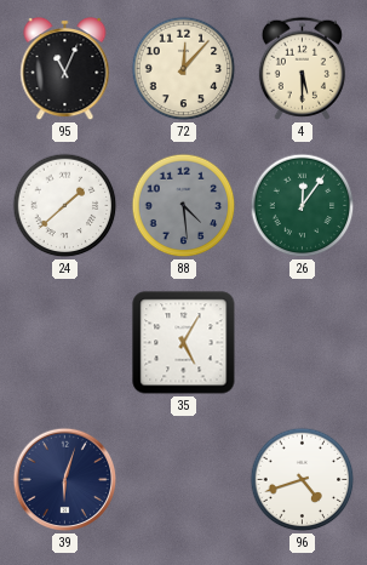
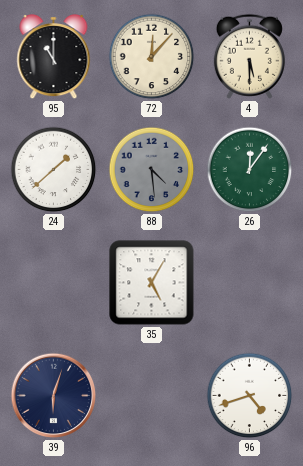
95: 11:04 -> 11:00 (54, 58)
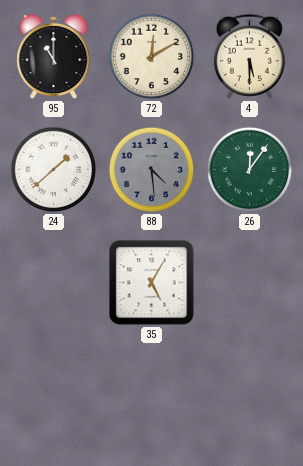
72: 12:07 -> 12:10 (152, 57)
39: 6:03 -> none (54, 396)
96: 4:42 -> none (250, 396)
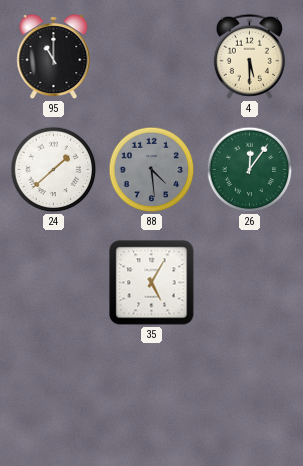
72: 12:10 -> none (152, 57)
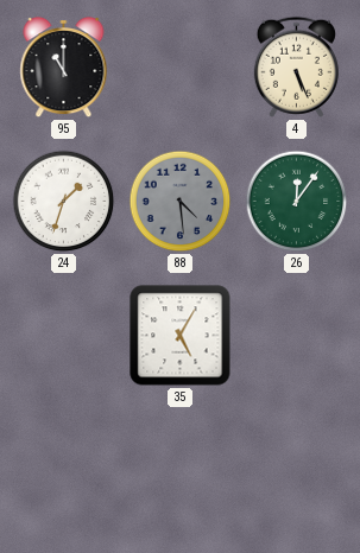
4: 5:30 -> 5:26 (296, 66)
24: 1:38 -> 1:33 (64, 202)
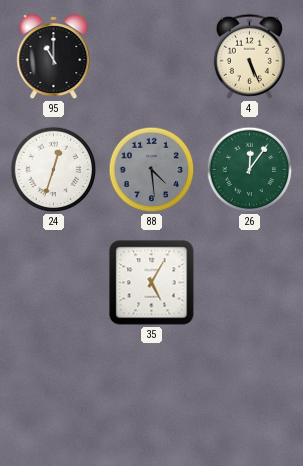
24: 1:33 -> 12:33 (54, 170)
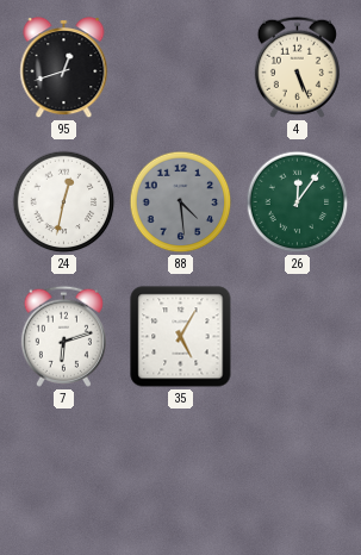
95: 11:00 -> 12:42 (64, 69)
24: 12:33 -> 12:32 (64, 202)
7: none -> 6:12 (63, 336)
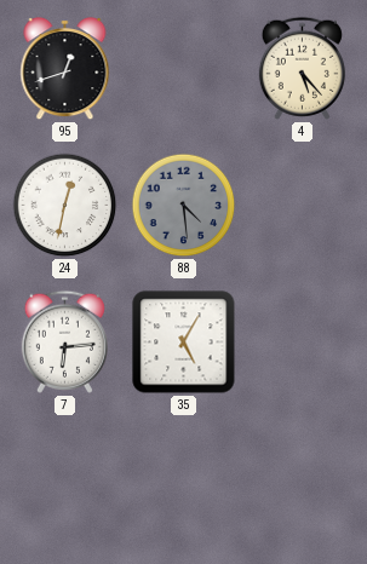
4: 5:26 -> 5:23 (302, 68)
26: 12:06 -> none (298, 202)
7: 6:12 -> 6:14 (64, 341)
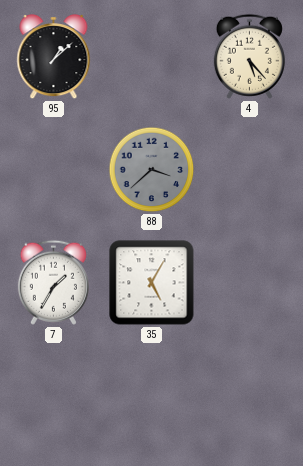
95: 12:42 -> 1:08 (54, 58)
24: 12:32 -> none (65, 206)
88: 4:29 -> 3:38 (152, 170)
7: 6:14 -> 1:35 (53, 282)
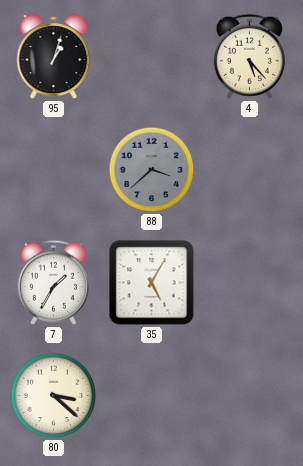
95: 1:08 -> 1:03 (54, 58)
80: none -> 3:22 (54, 396)
